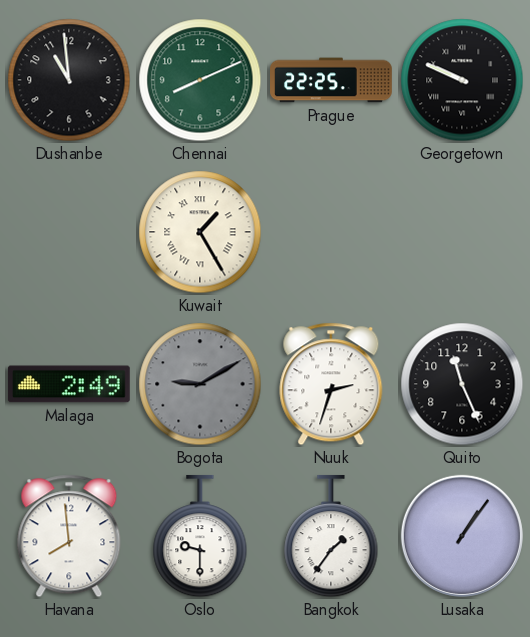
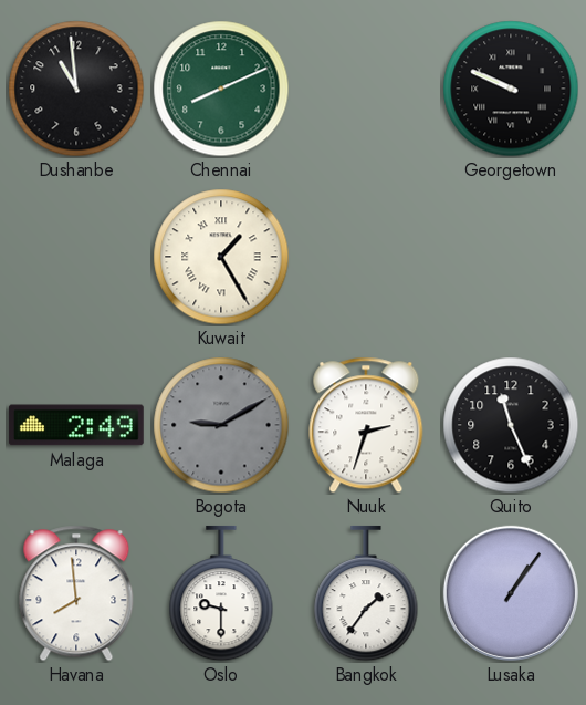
Prague: 22:25 -> none (331, 80)
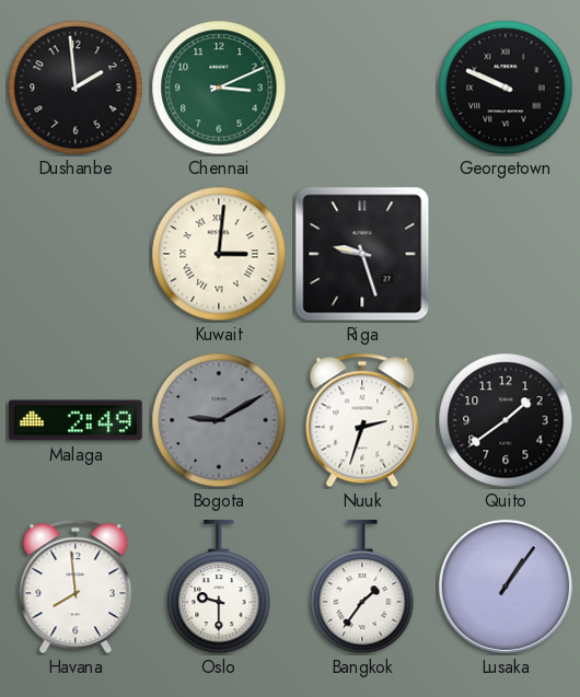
Dushanbe: 10:59 -> 1:59 (76, 88)
Chennai: 8:11 -> 3:11 (219, 88)
Kuwait: 1:25 -> 3:01 (219, 254)
Riga: none -> 9:27 (362, 254)
Quito: 11:26 -> 1:39 (506, 420)
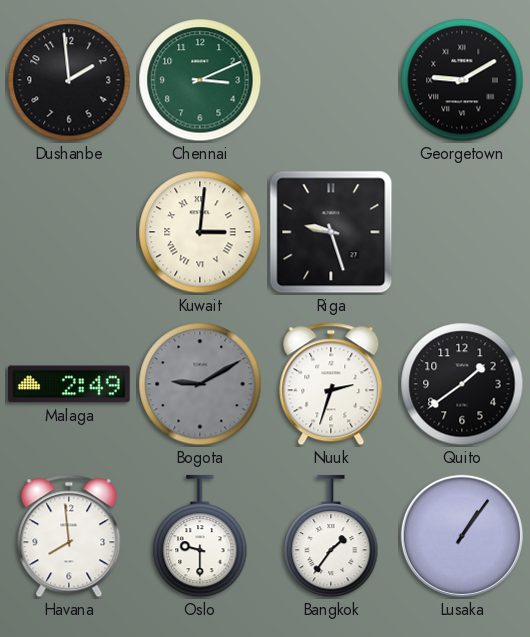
Georgetown: 9:49 -> 9:10 (462, 80)
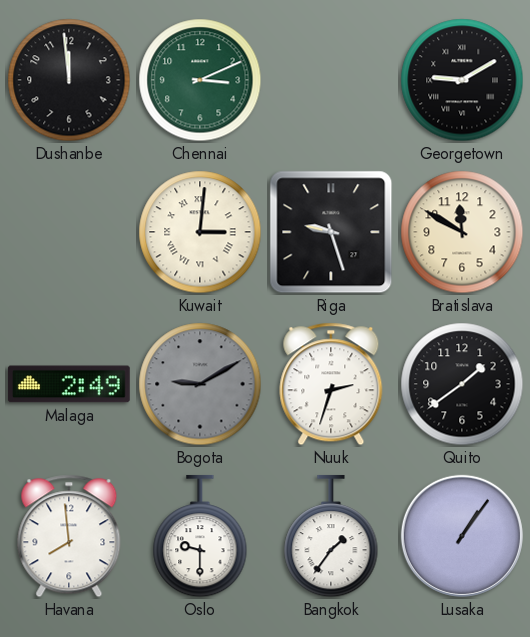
Dushanbe: 1:59 -> 11:59 (69, 80)
Bratislava: none -> 11:50 (462, 232)
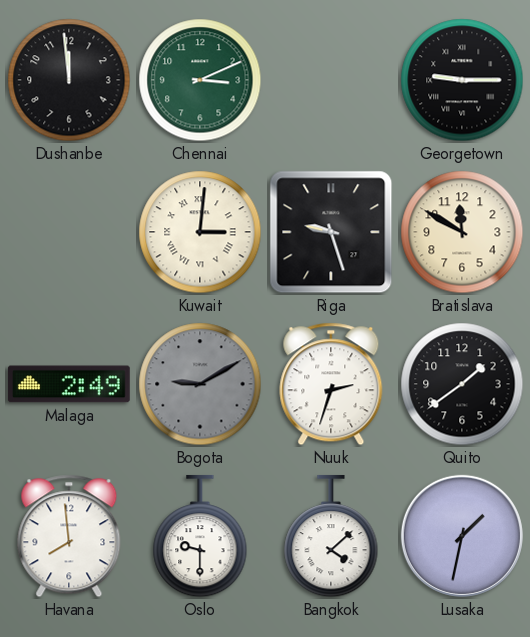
Georgetown: 9:10 -> 9:15 (462, 80)
Bangkok: 1:36 -> 4:08 (331, 536)
Lusaka: 1:06 -> 1:32 (462, 536)
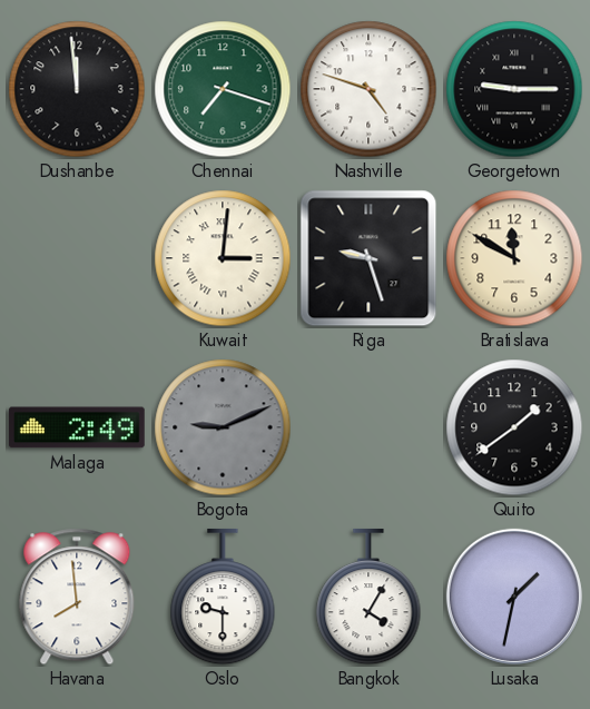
Chennai: 3:11 -> 7:18 (223, 89)
Nashville: none -> 4:48 (368, 89)
Bogota: 9:10 -> 9:11 (223, 427)
Nuuk: 2:33 -> none (331, 384)
Bangkok: 4:08 -> 4:05 (368, 597)
